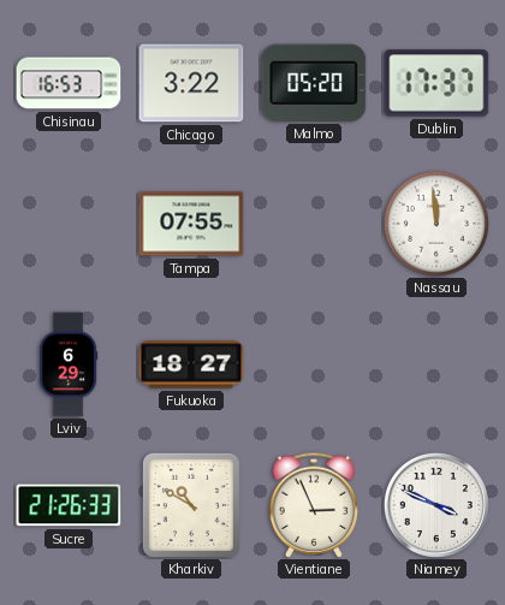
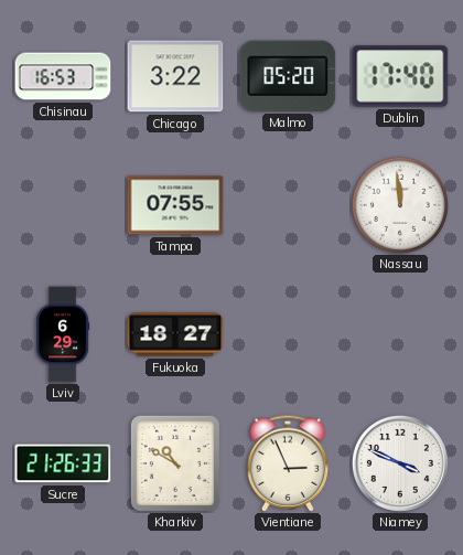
Dublin: 17:37 -> 17:40 (400, 76)
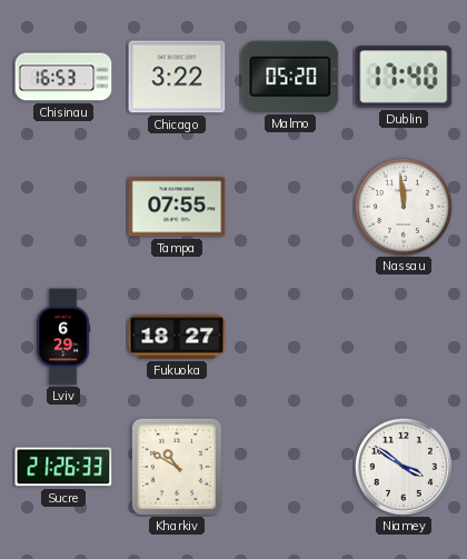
Vientiane: 2:56 -> none (288, 463)
Niamey: 3:49 -> 3:51 (404, 467)
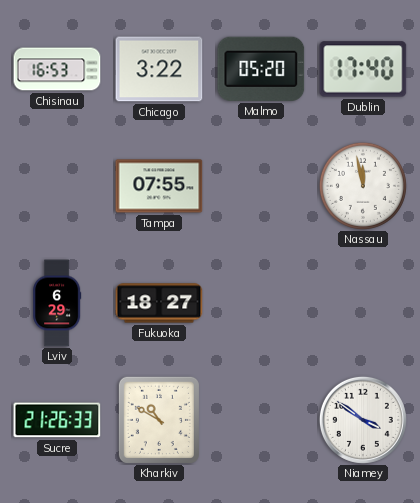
Nassau: 11:59 -> 11:58 (363, 186)
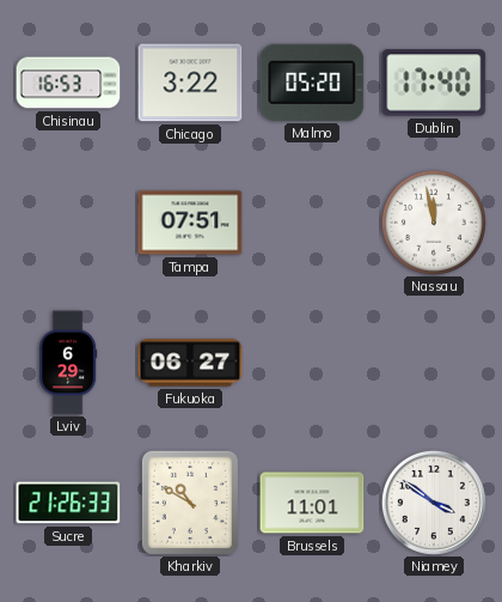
Tampa: 07:55 -> 07:51 (190, 223)
Fukuoka: 18:27 -> 06:27 (190, 363)
Brussels: none -> 11:01 (312, 503)
